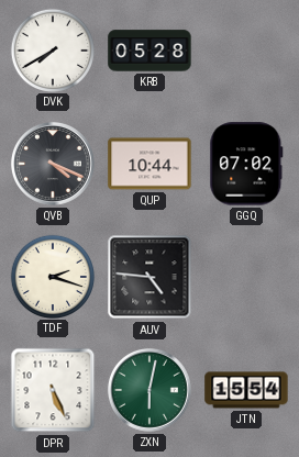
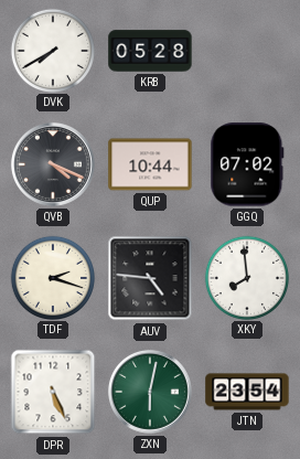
XKY: none -> 7:59 (247, 277)
JTN: 15:54 -> 23:54 (247, 392)
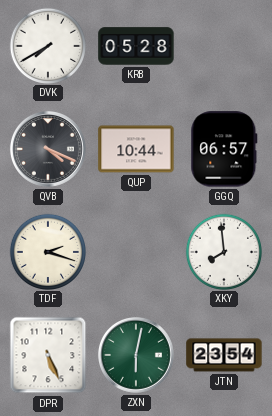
GGQ: 07:02 -> 06:57 (224, 149)
AUV: 4:46 -> none (150, 278)
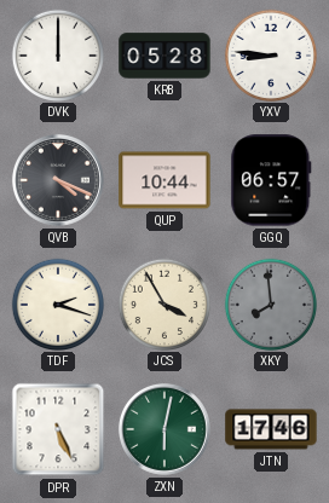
DVK: 7:40 -> 12:00 (58, 54)
YXV: none -> 8:46 (271, 54)
JCS: none -> 3:55 (164, 303)
XKY dial: white -> grey (271, 303)
JTN: 23:54 -> 17:46 (271, 429)
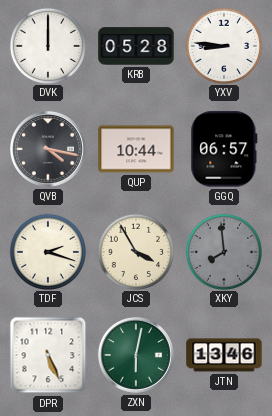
QVB: 4:19 -> 4:17 (48, 149)
JTN: 17:46 -> 13:46 (224, 355)
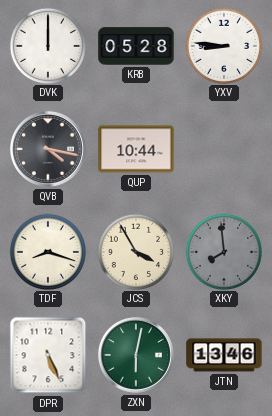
GGQ: 06:57 -> none (224, 149)
TDF: 2:18 -> 8:18 (48, 251)
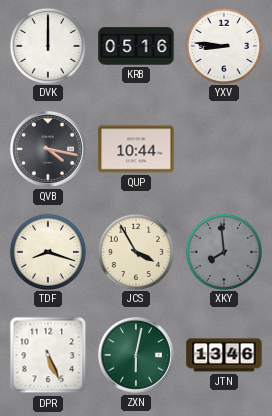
KRB: 05:28 -> 05:16 (136, 46)
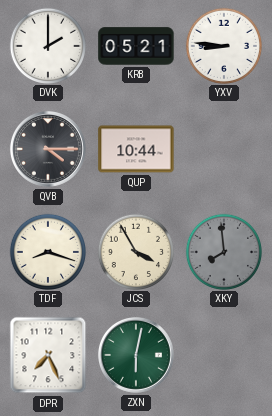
DVK: 12:00 -> 2:00 (48, 45)
KRB: 05:16 -> 05:21 (136, 46)
QVB: 4:17 -> 4:15 (48, 149)
DPR: 5:26 -> 7:26 (48, 355)
JTN: 13:46 -> none (224, 355)
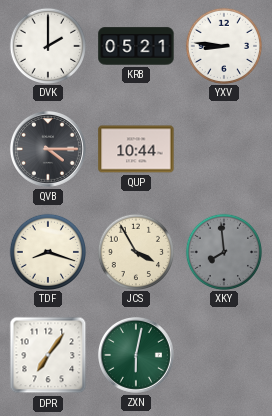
DPR: 7:26 -> 7:06 (48, 355)
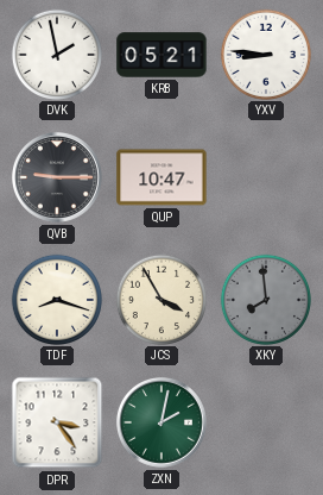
DVK: 2:00 -> 1:58 (57, 54)
QVB: 4:15 -> 9:15 (57, 177)
QUP: 10:44 -> 10:47 (161, 177)
DPR: 7:06 -> 3:24 (57, 422)
ZXN: 6:02 -> 2:02 (161, 422)
